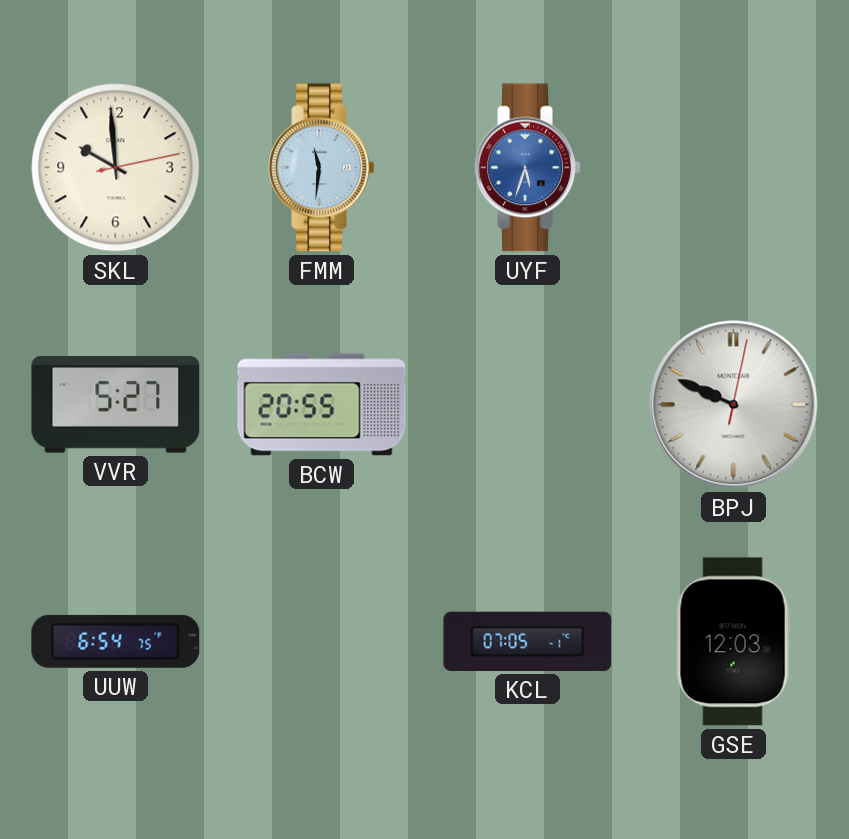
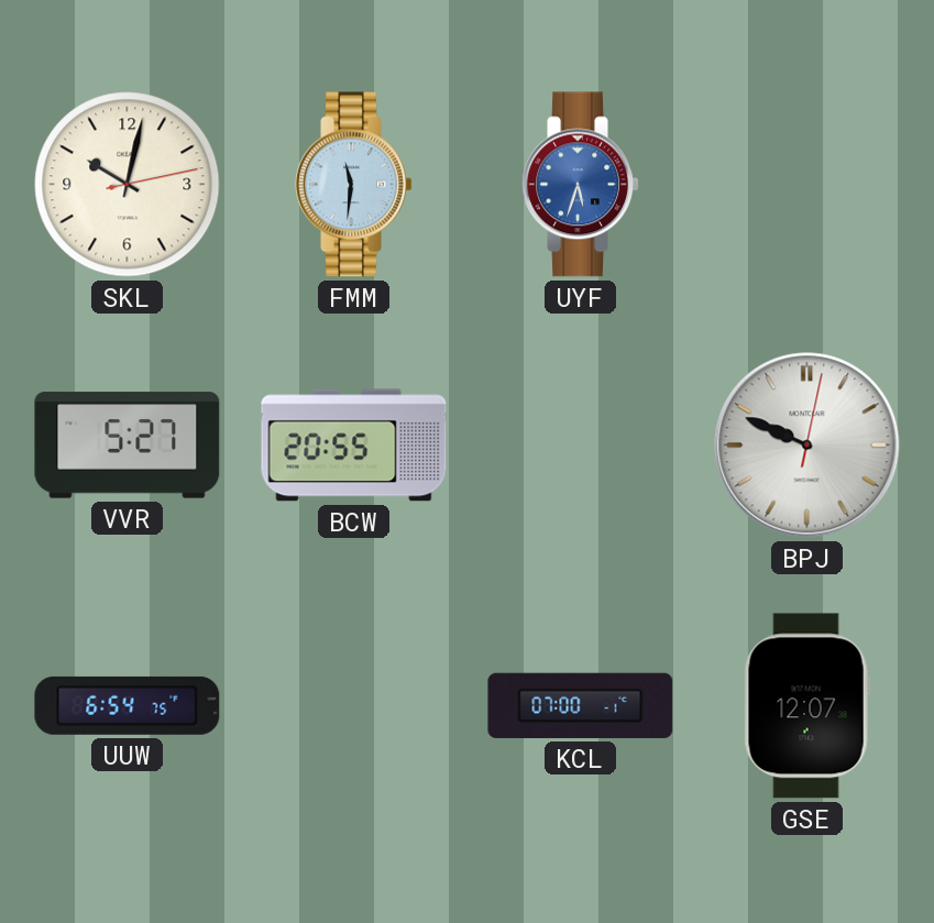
SKL: 9:59 -> 10:02 (128, 185)
KCL: 07:05 -> 07:00 (581, 705)
GSE: 12:03 -> 12:07 (806, 706)
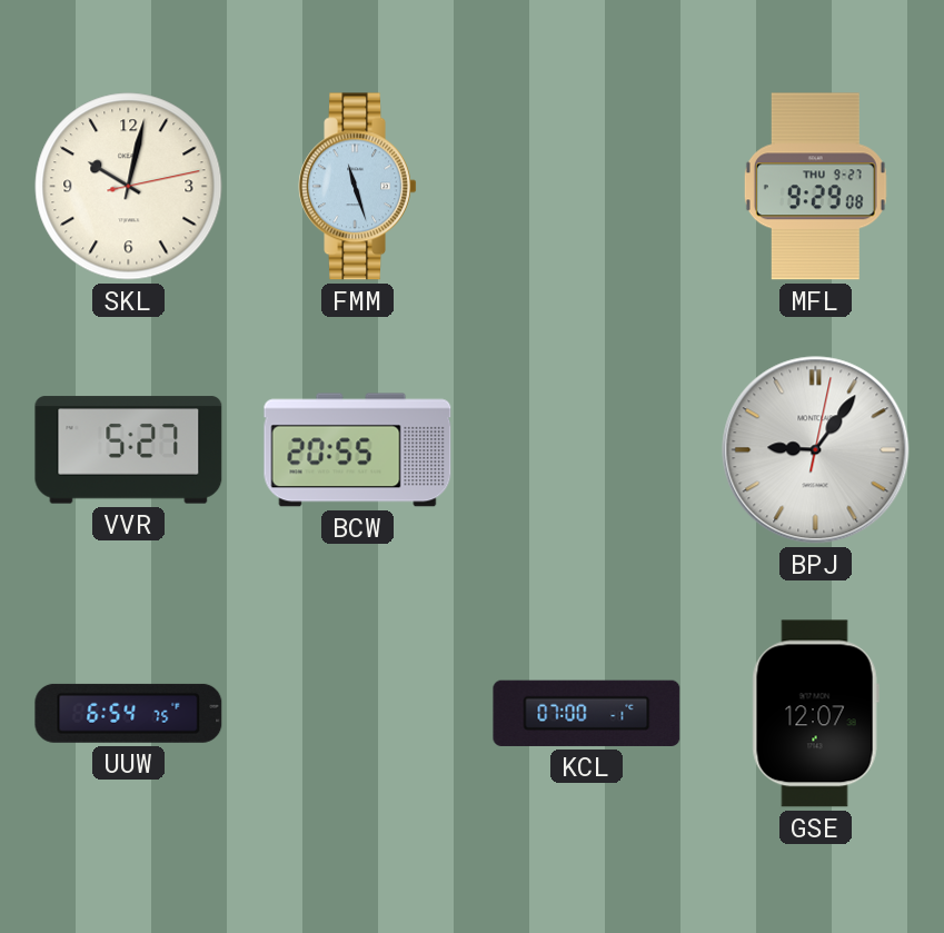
FMM: 11:31 -> 11:27 (358, 187)
UYF: 5:33 -> none (581, 185)
MFL: none -> 9:29 (815, 187)
BPJ: 9:49 -> 9:06 (816, 450)
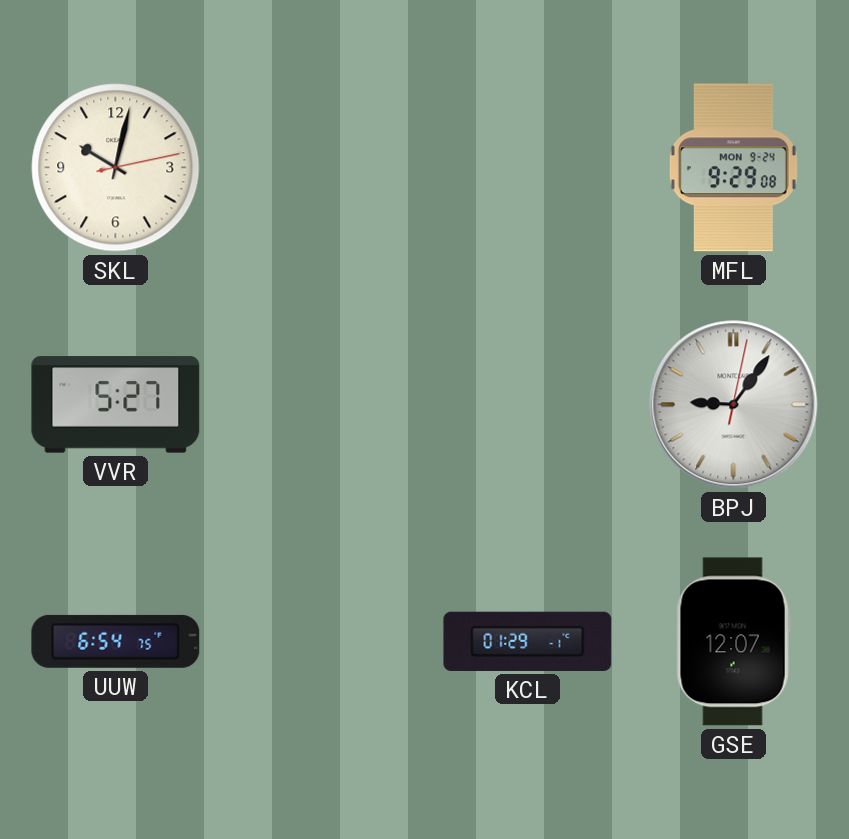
FMM: 11:27 -> none (358, 187)
MFL date: THU 9-27 -> MON 9-24 (733, 168)
BCW: 20:55 -> none (358, 450)
KCL: 07:00 -> 01:29 (528, 641)
